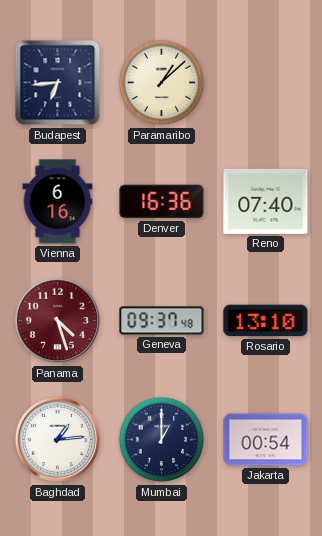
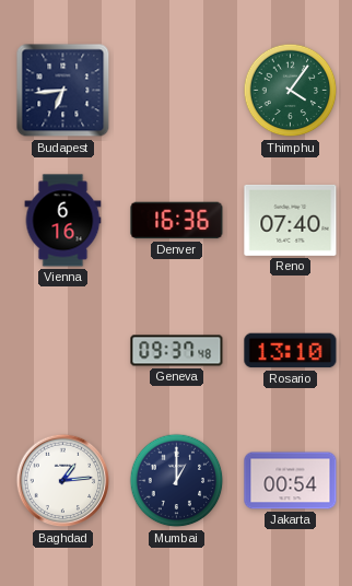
Paramaribo: 1:08 -> none (162, 83)
Thimphu: none -> 4:06 (291, 91)
Panama: 4:27 -> none (58, 321)
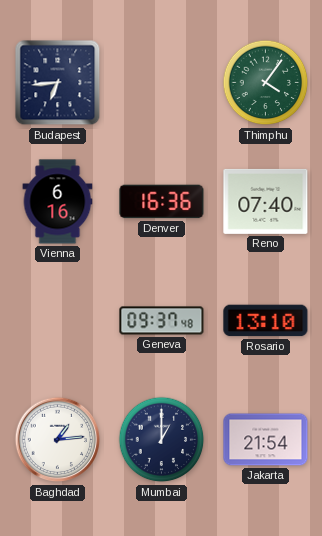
Jakarta: 00:54 -> 21:54 (266, 440)
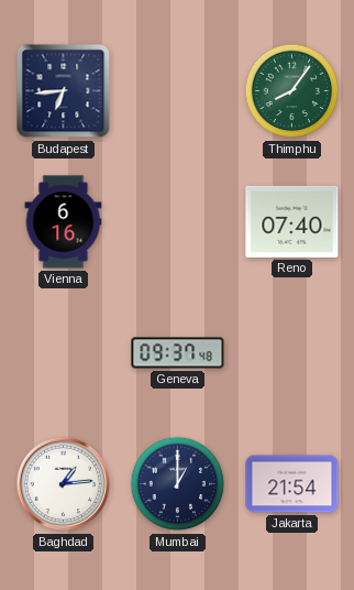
Thimphu: 4:06 -> 8:06 (292, 91)
Denver: 16:36 -> none (162, 202)
Rosario: 13:10 -> none (266, 321)
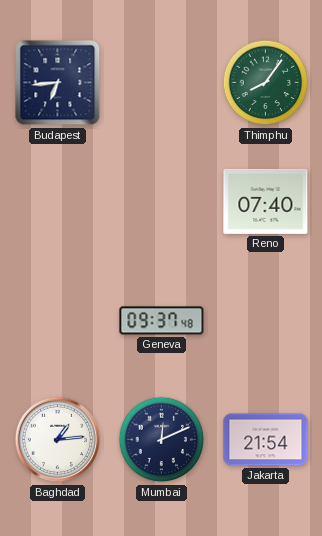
Vienna: 6:16 -> none (64, 222)
Mumbai: 1:00 -> 12:11 (162, 440)
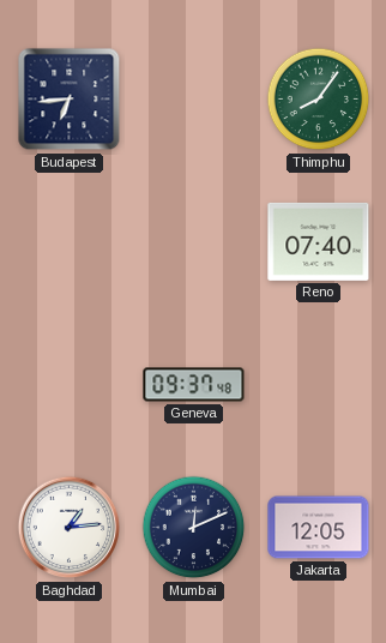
Jakarta: 21:54 -> 12:05 (319, 528)
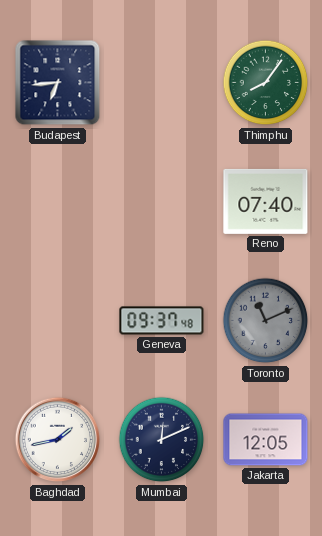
Toronto: none -> 11:11 (266, 321)
Baghdad: 1:14 -> 1:43 (58, 440)
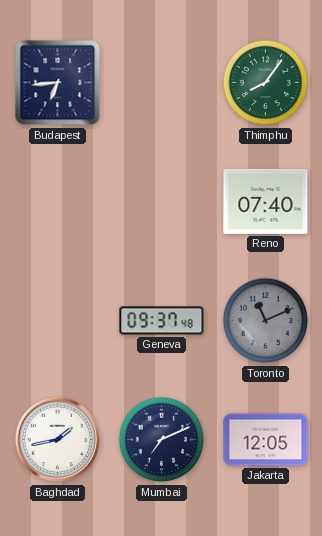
Mumbai: 12:11 -> 7:11 (162, 440)
